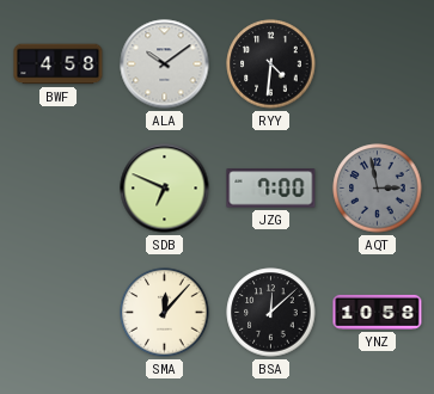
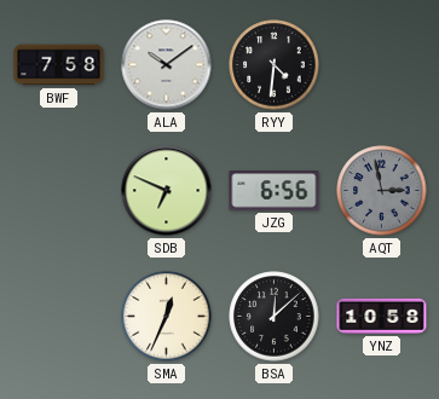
BWF: 4:58 -> 7:58 (59, 65)
JZG: 7:00 -> 6:56 (275, 191)
SMA: 12:07 -> 12:34 (167, 317)
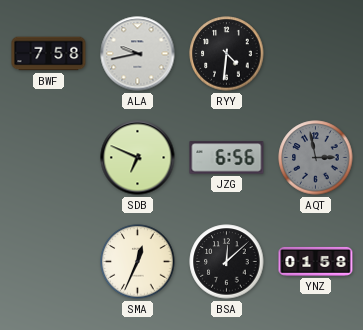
ALA: 10:09 -> 9:43 (138, 54)
YNZ: 10:58 -> 01:58 (316, 261)
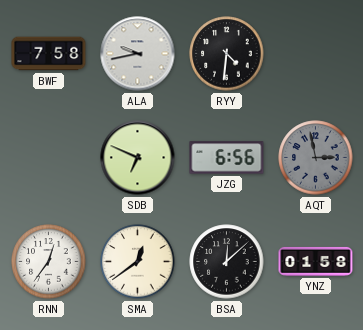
RNN: none -> 12:36 (49, 262)
SMA: 12:34 -> 12:39 (138, 262)
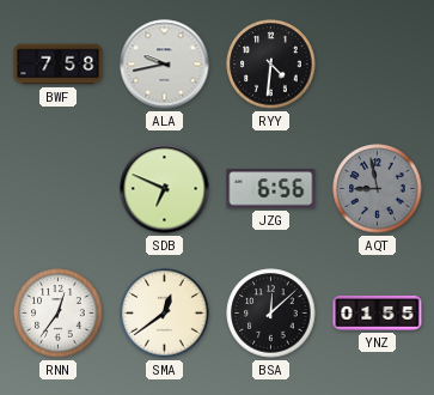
AQT: 2:58 -> 8:58 (378, 189)
YNZ: 01:58 -> 01:55 (378, 312)
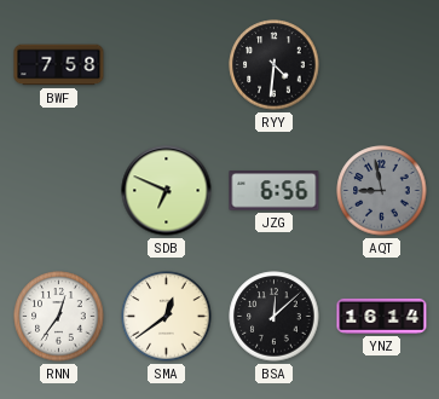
ALA: 9:43 -> none (165, 65)
YNZ: 01:55 -> 16:14 (382, 316)
